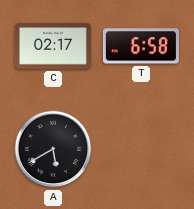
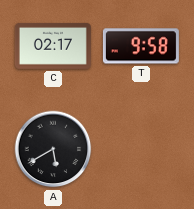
T: 6:58 -> 9:58 (141, 46)
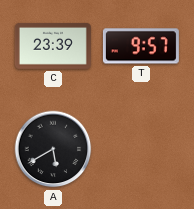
C: 02:17 -> 23:39 (53, 46)
T: 9:58 -> 9:57 (141, 46)
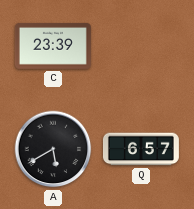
T: 9:57 -> none (141, 46)
Q: none -> 6:57 (141, 149)
